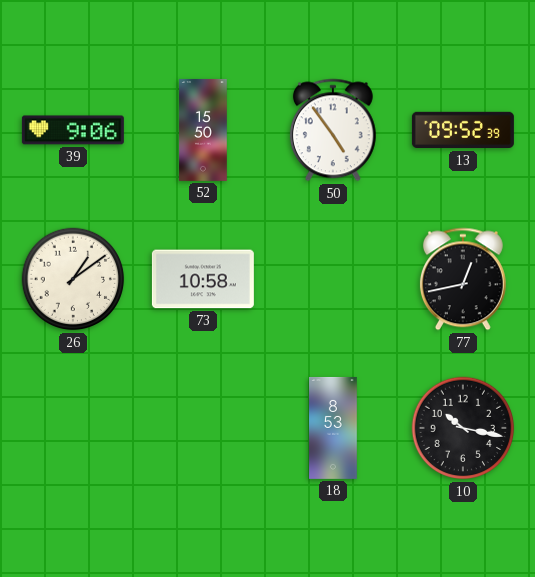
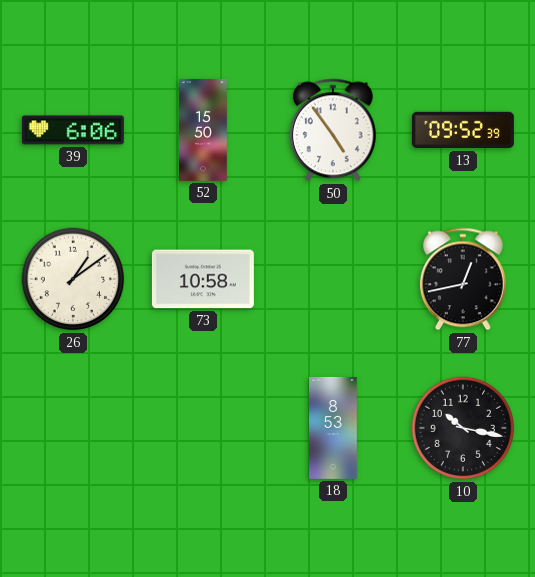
39: 9:06 -> 6:06 (73, 130)
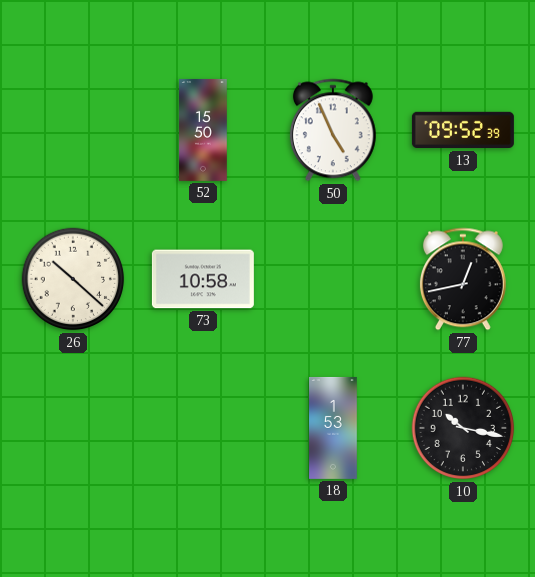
39: 6:06 -> none (73, 130)
50: 4:54 -> 4:56 (333, 130)
26: 1:09 -> 10:22 (73, 279)
18: 8:53 -> 1:53 (333, 428)
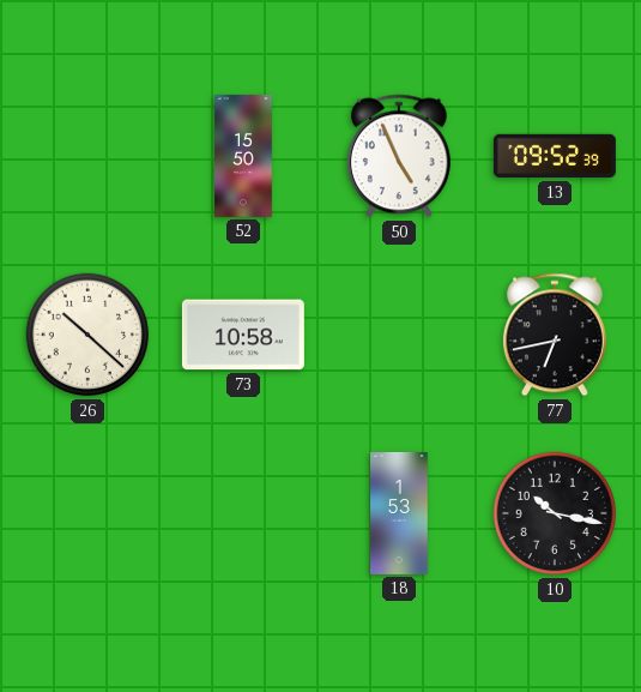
77: 12:43 -> 6:43 (555, 335)
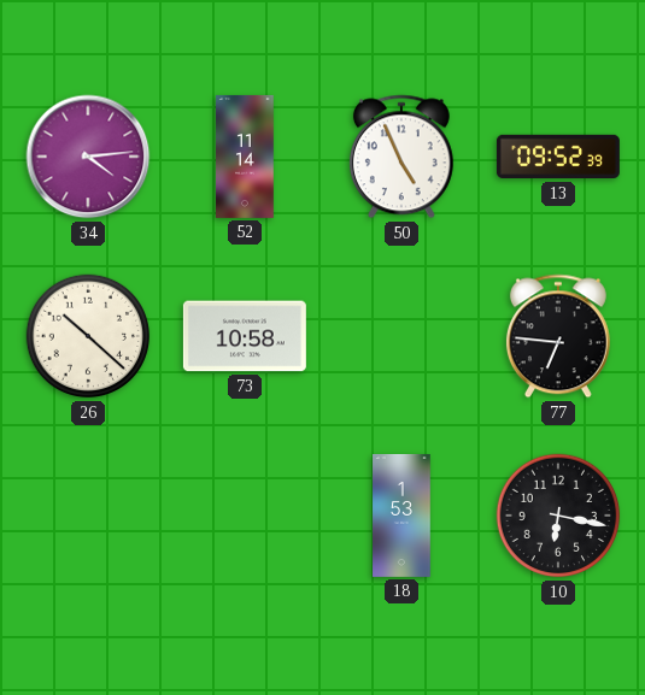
34: none -> 4:14 (88, 157)
52: 15:50 -> 11:14 (245, 157)
77: 6:43 -> 6:46 (558, 336)
10: 10:17 -> 6:17 (558, 516)
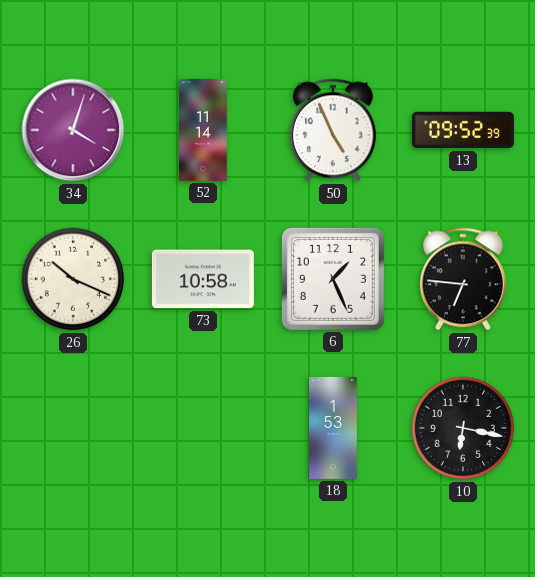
34: 4:14 -> 4:03 (73, 130)
26: 10:22 -> 10:19 (73, 279)
6: none -> 1:26 (333, 279)
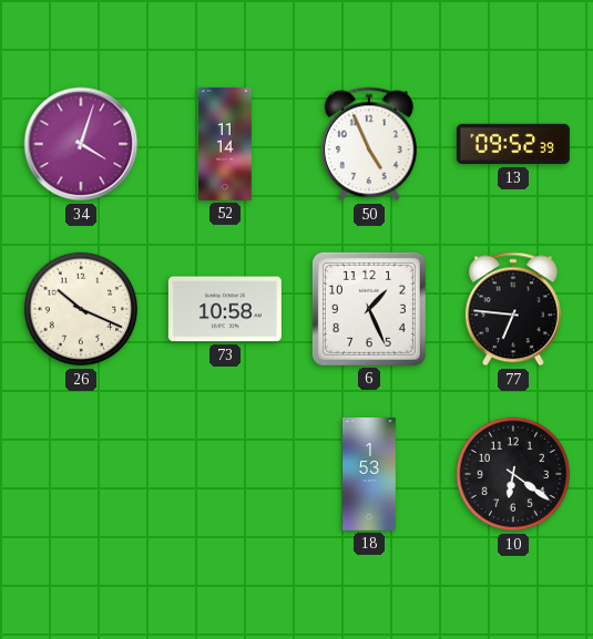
10: 6:17 -> 6:21 (513, 474)
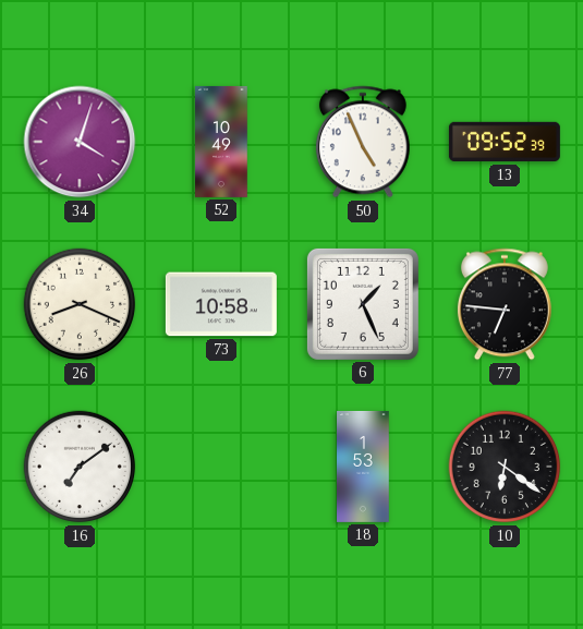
52: 11:14 -> 10:49 (221, 142)
26: 10:19 -> 8:19 (80, 304)
16: none -> 7:09 (80, 467)
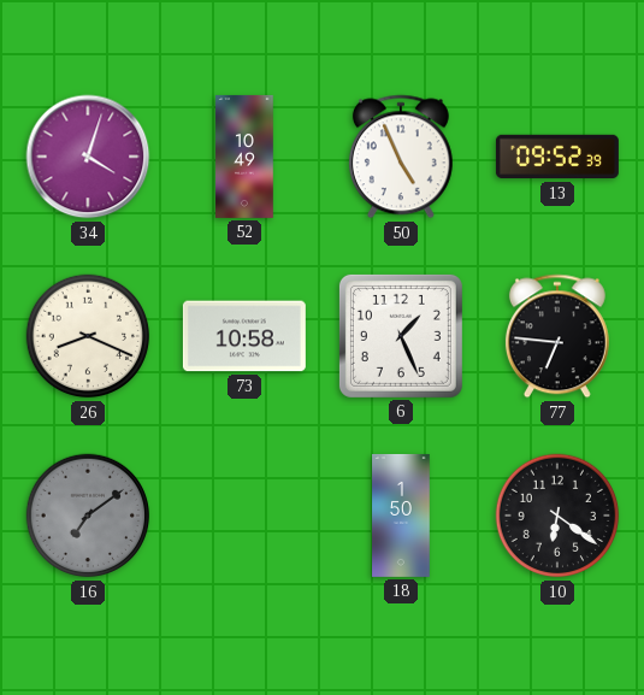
16 dial: white -> grey (88, 516)
18: 1:53 -> 1:50 (401, 516)
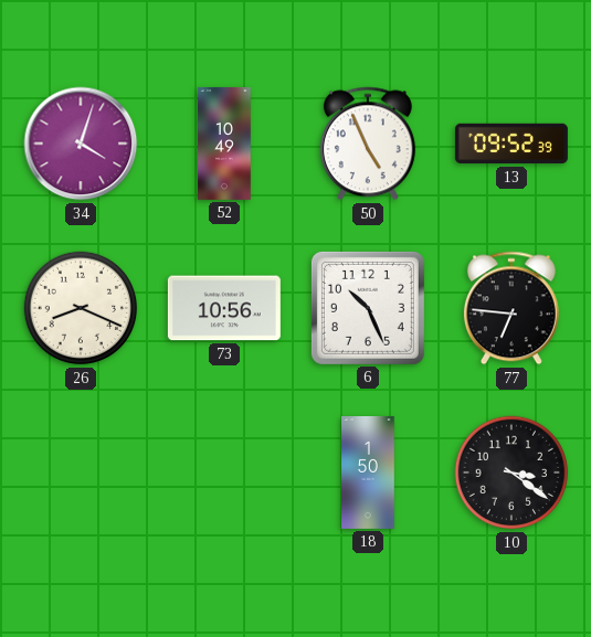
73: 10:58 -> 10:56 (224, 308)
6: 1:26 -> 10:26 (368, 308)
16: 7:09 -> none (88, 516)
10: 6:21 -> 3:21 (511, 473)
